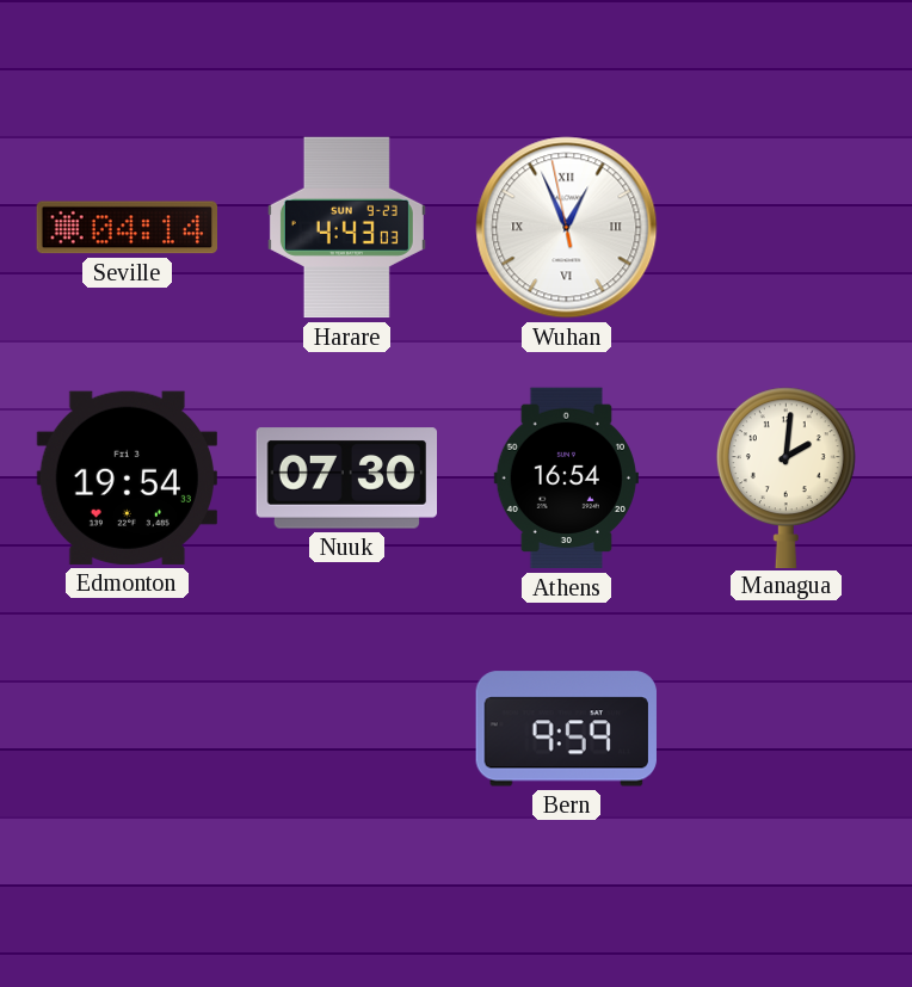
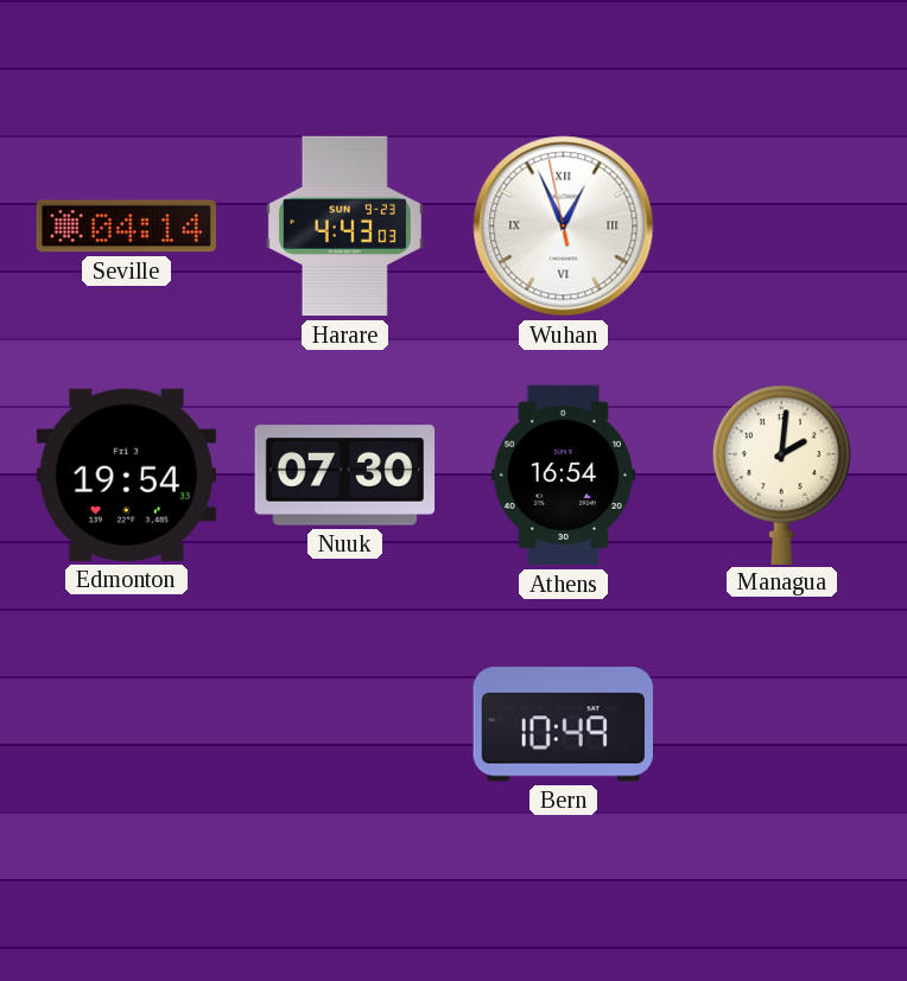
Bern: 9:59 -> 10:49 (563, 725)
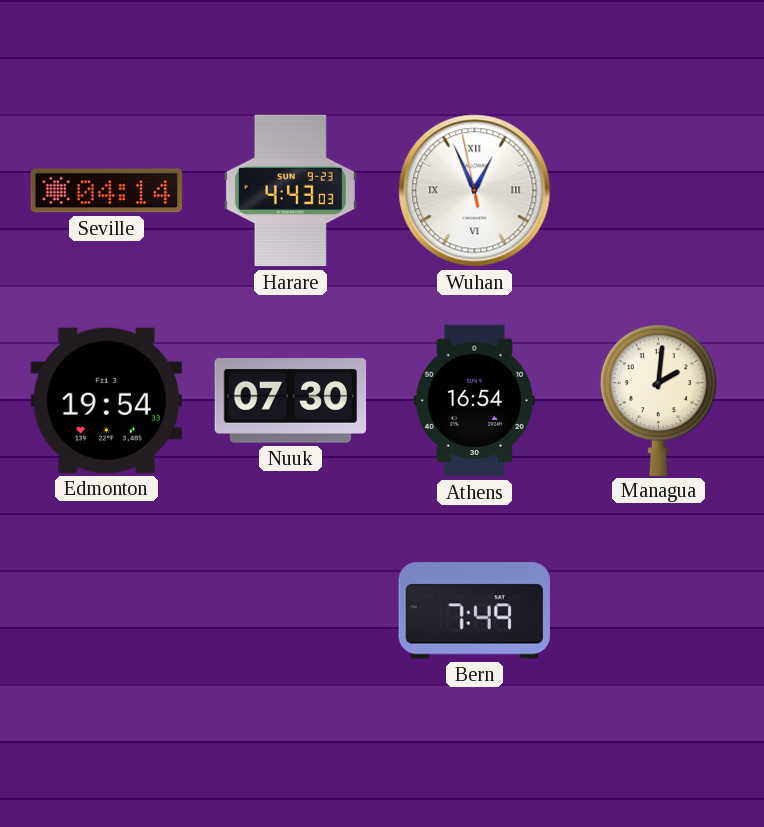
Bern: 10:49 -> 7:49 (474, 611)
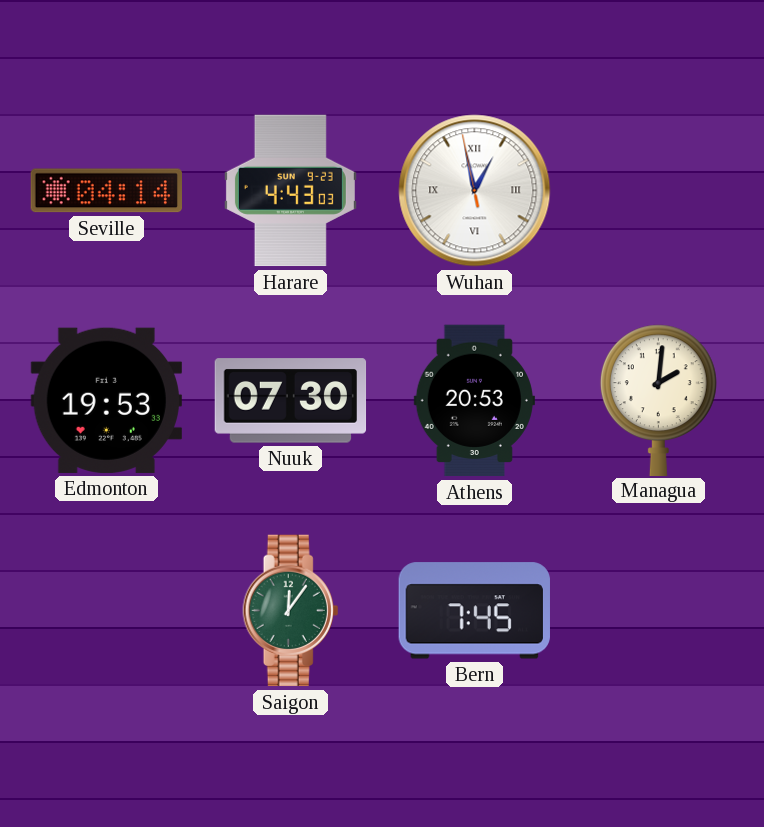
Wuhan: 12:55 -> 12:57 (475, 191)
Edmonton: 19:54 -> 19:53 (106, 400)
Athens: 16:54 -> 20:53 (474, 401)
Saigon: none -> 12:06 (291, 611)
Bern: 7:49 -> 7:45 (474, 611)
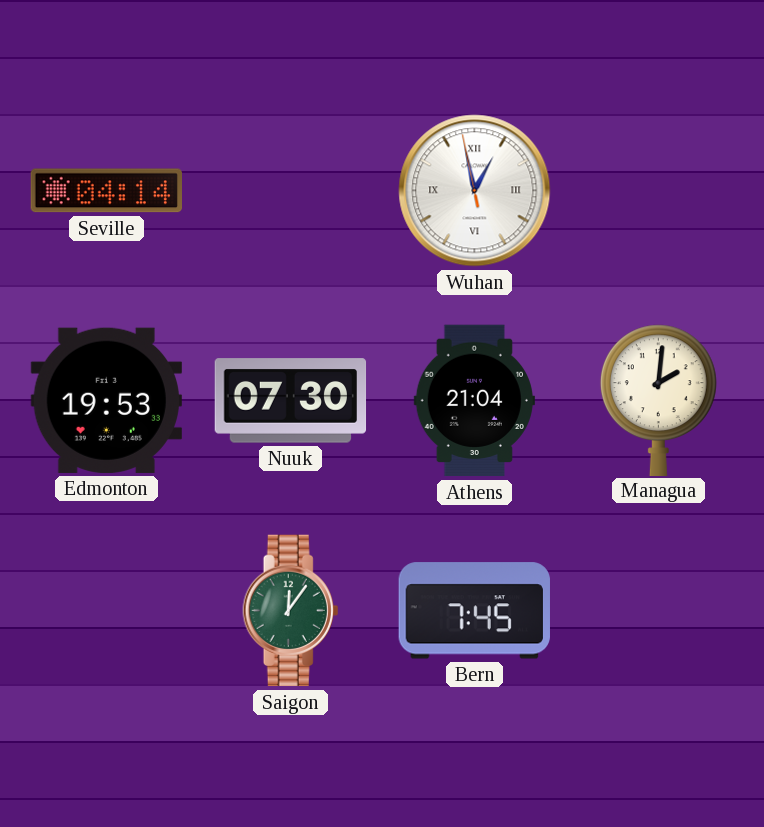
Harare: 4:43 -> none (290, 191)
Athens: 20:53 -> 21:04 (474, 401)
